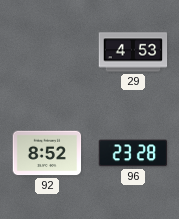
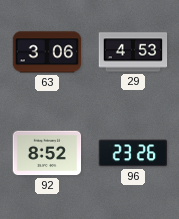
63: none -> 3:06 (47, 52)
96: 23:28 -> 23:26 (133, 153)
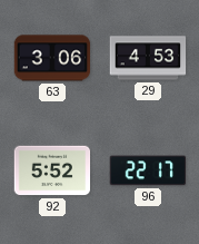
92: 8:52 -> 5:52 (52, 170)
96: 23:26 -> 22:17 (148, 170)
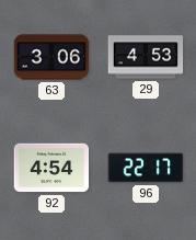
92: 5:52 -> 4:54 (51, 168)
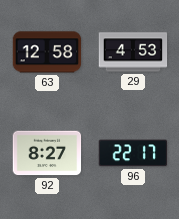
63: 3:06 -> 12:58 (47, 52)
92: 4:54 -> 8:27 (47, 153)
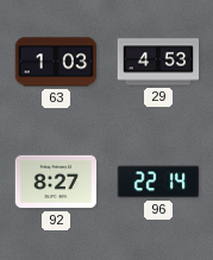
63: 12:58 -> 1:03 (56, 62)
96: 22:17 -> 22:14 (158, 182)
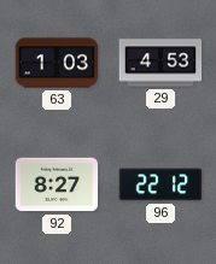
96: 22:14 -> 22:12 (160, 184)
